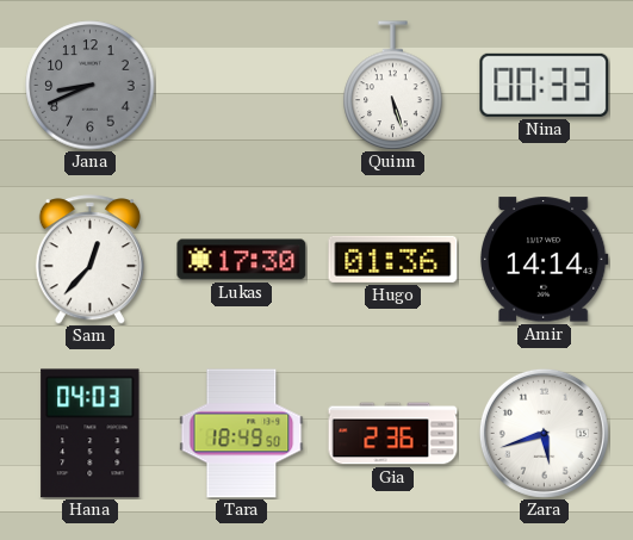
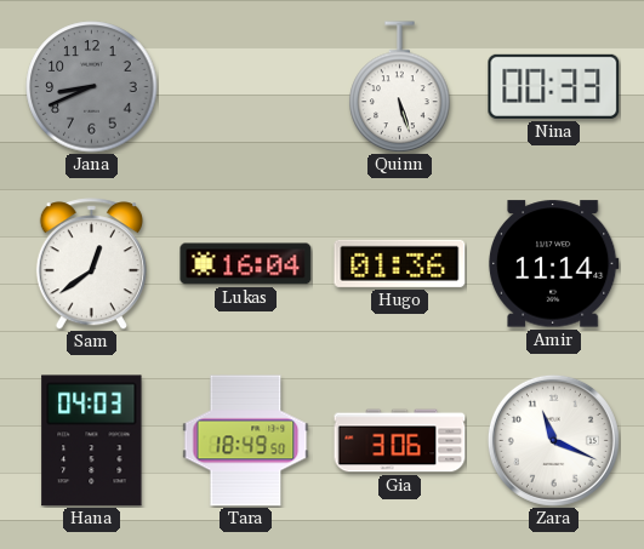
Sam: 12:37 -> 12:39 (91, 264)
Lukas: 17:30 -> 16:04 (246, 264)
Amir: 14:14 -> 11:14 (553, 264)
Gia: 2:36 -> 3:06 (400, 441)
Zara: 5:42 -> 11:19 (553, 440)
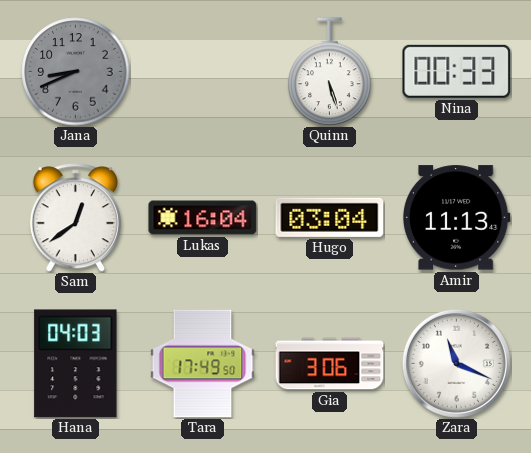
Hugo: 01:36 -> 03:04 (330, 217)
Amir: 11:14 -> 11:13 (456, 218)
Tara: 18:49 -> 17:49 (203, 364)
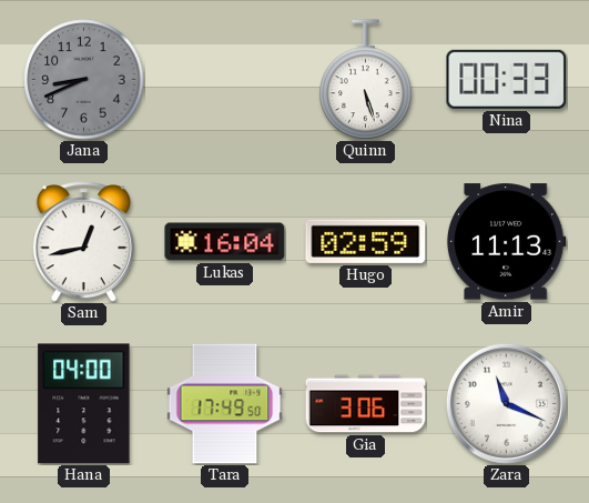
Sam: 12:39 -> 12:43 (83, 242)
Hugo: 03:04 -> 02:59 (366, 241)
Hana: 04:03 -> 04:00 (84, 404)
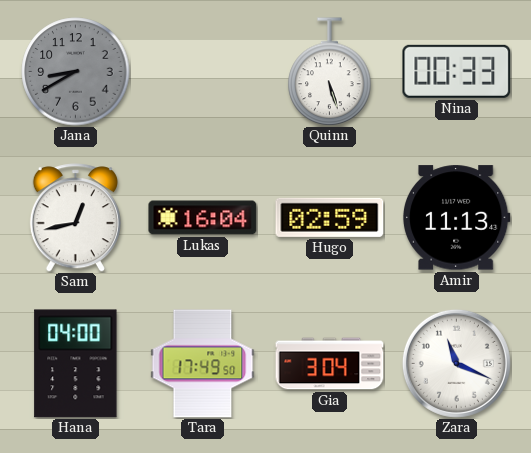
Jana: 8:41 -> 8:40 (76, 72)
Gia: 3:06 -> 3:04 (330, 364)
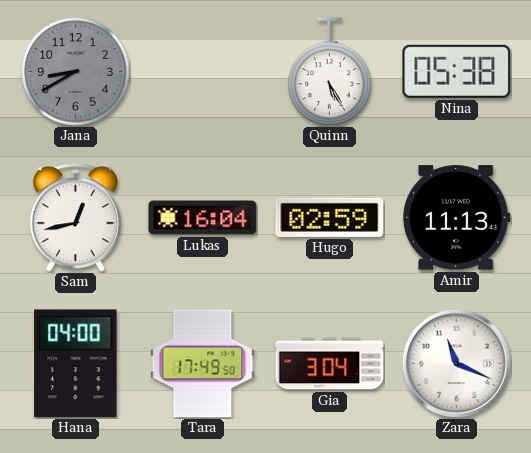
Quinn: 5:27 -> 5:25 (330, 72)
Nina: 00:33 -> 05:38 (457, 71)
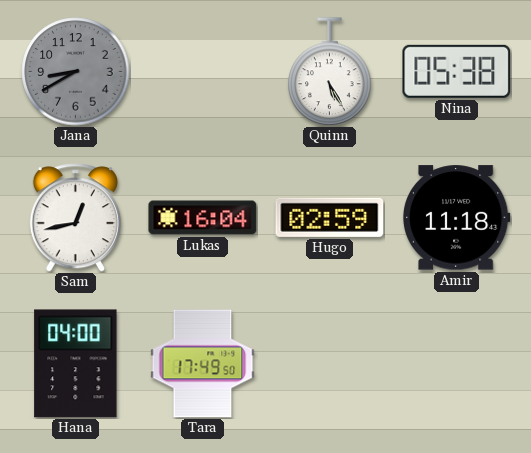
Amir: 11:13 -> 11:18 (456, 218)
Gia: 3:04 -> none (330, 364)
Zara: 11:19 -> none (456, 363)
